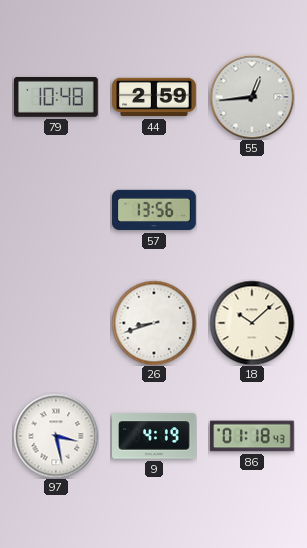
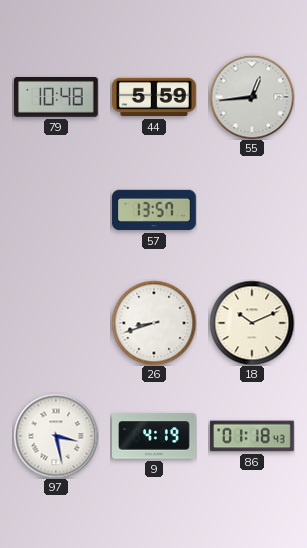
44: 2:59 -> 5:59 (154, 97)
57: 13:56 -> 13:57 (154, 210)
18: 10:08 -> 10:11 (252, 323)
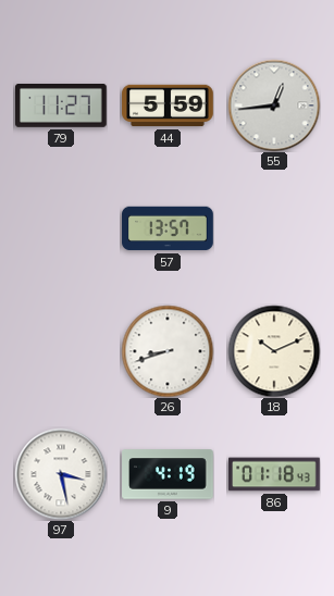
79: 10:48 -> 11:27 (62, 107)
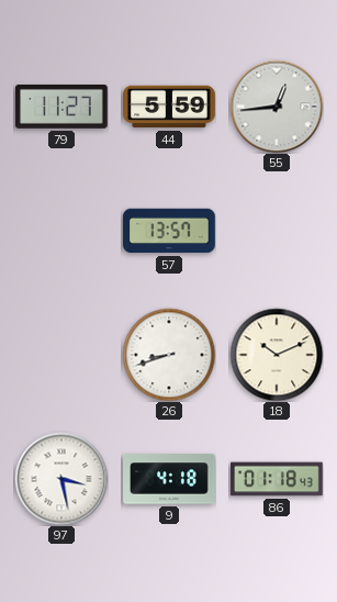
9: 4:19 -> 4:18 (169, 479)
